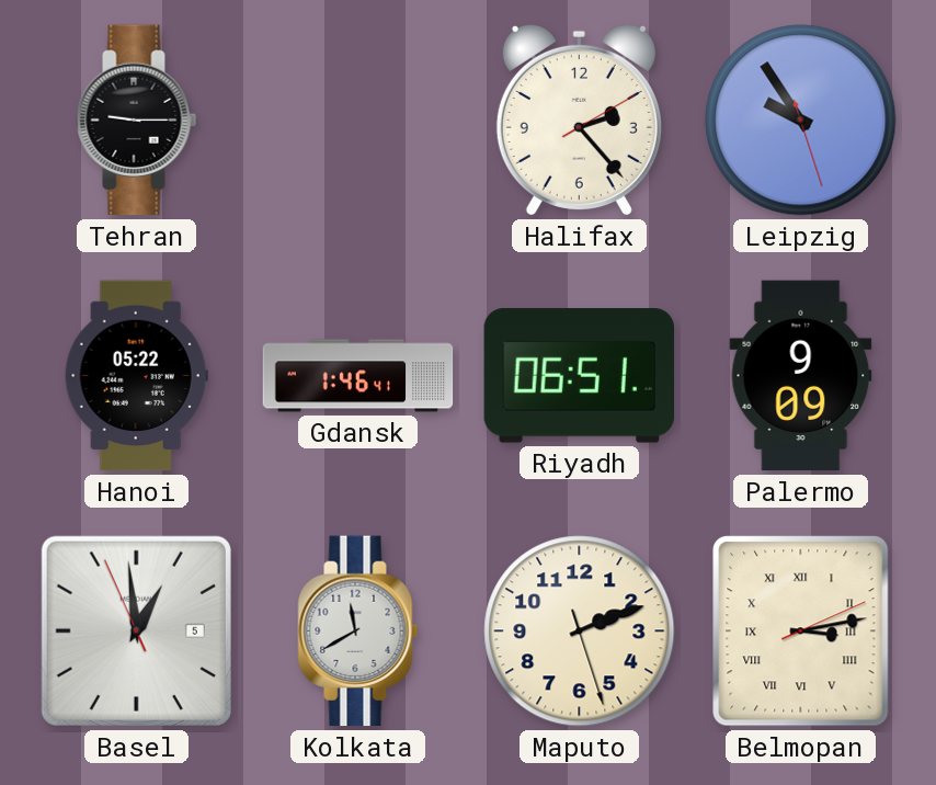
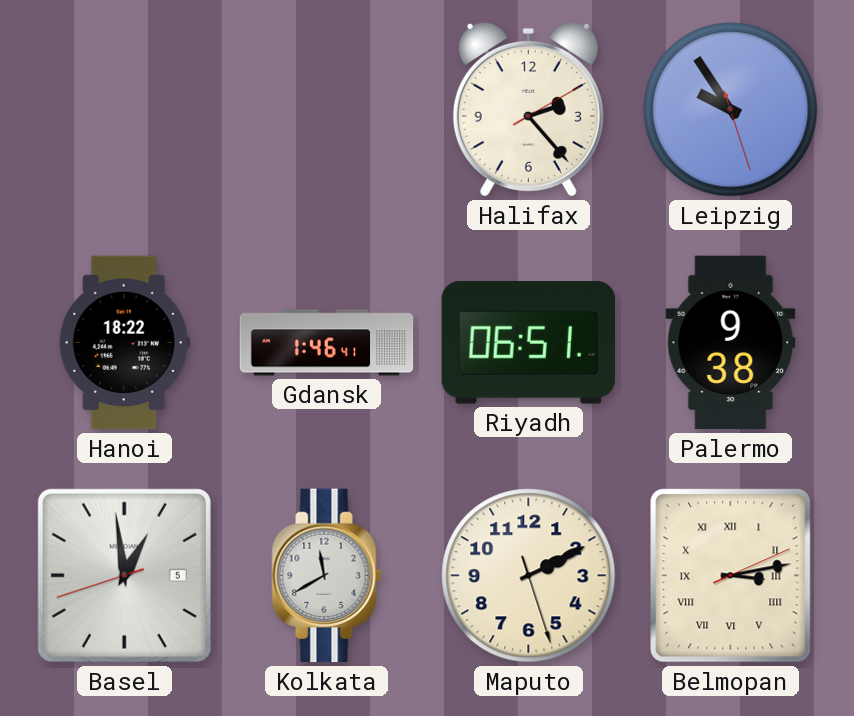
Tehran: 9:15 -> none (137, 121)
Hanoi: 05:22 -> 18:22 (124, 343)
Palermo: 9:09 -> 9:38 (731, 343)
Basel: 12:58:56 -> 12:58:42 (124, 575)
Maputo: 2:11 -> 2:10 (529, 576)
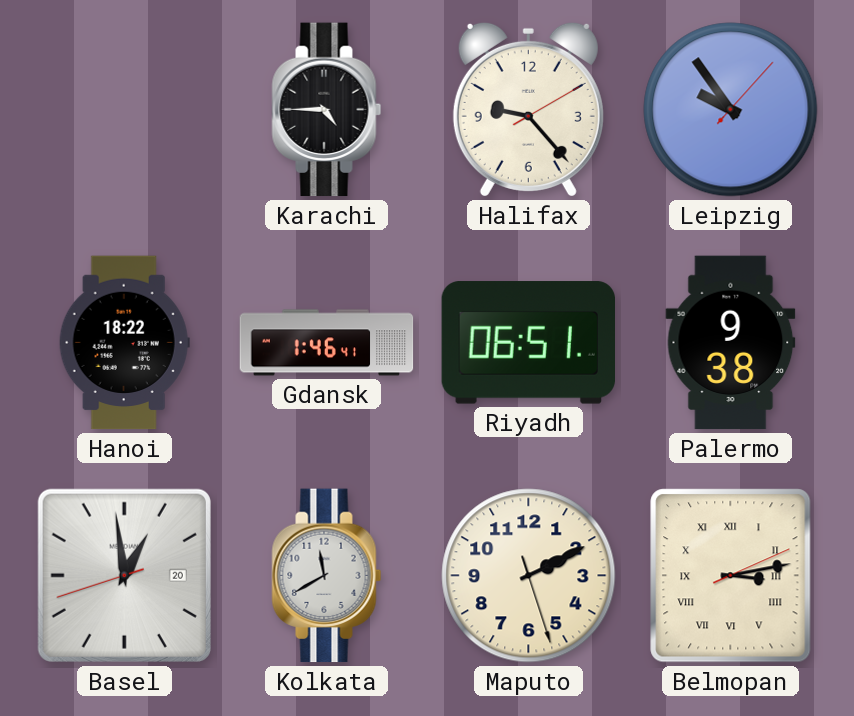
Karachi: none -> 4:45 (327, 110)
Halifax: 2:23 -> 9:23 (528, 109)
Leipzig: 9:54:27 -> 9:54:07 (731, 110)
Basel date: 5 -> 20 (124, 575)
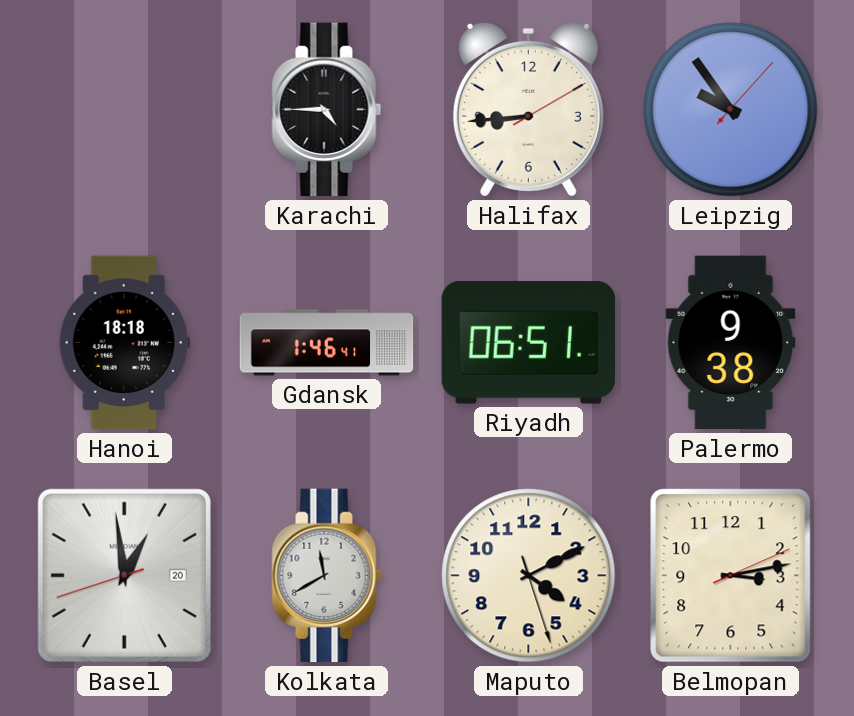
Halifax: 9:23 -> 8:44 (528, 109)
Hanoi: 18:22 -> 18:18 (124, 343)
Maputo: 2:10 -> 4:10 (529, 576)
Belmopan numerals: Roman -> Arabic (731, 576)
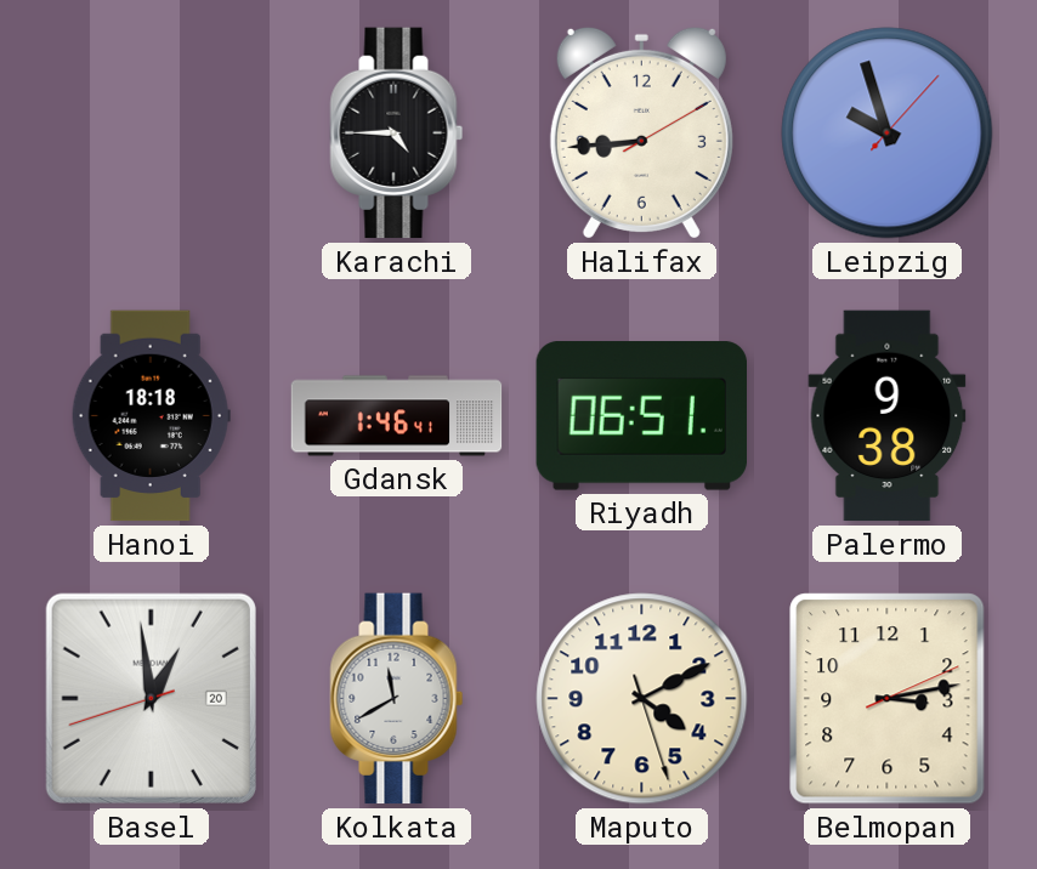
Leipzig: 9:54 -> 9:57 (888, 134)
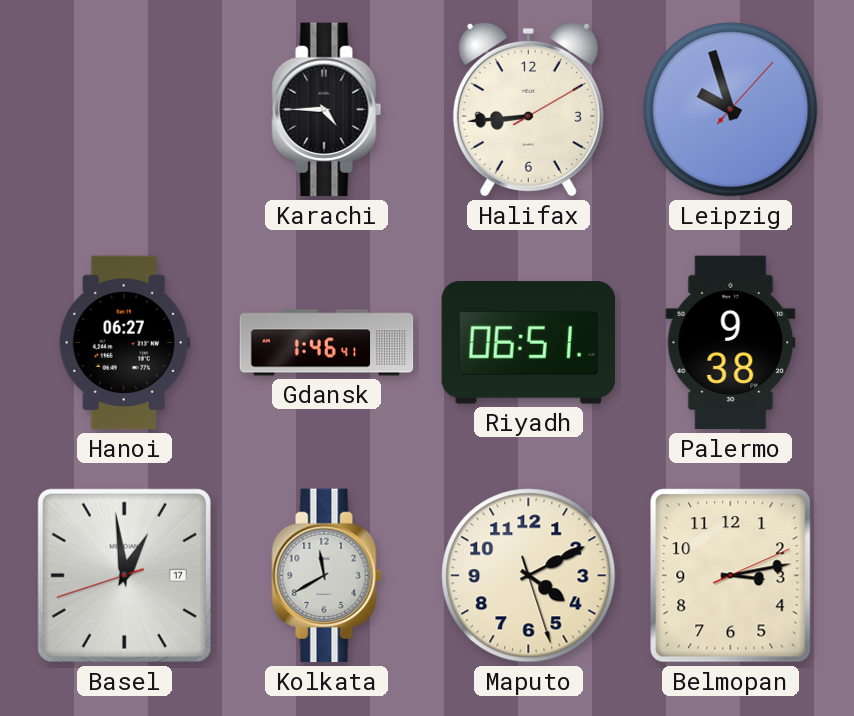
Hanoi: 18:18 -> 06:27 (124, 343)
Basel date: 20 -> 17 (124, 575)
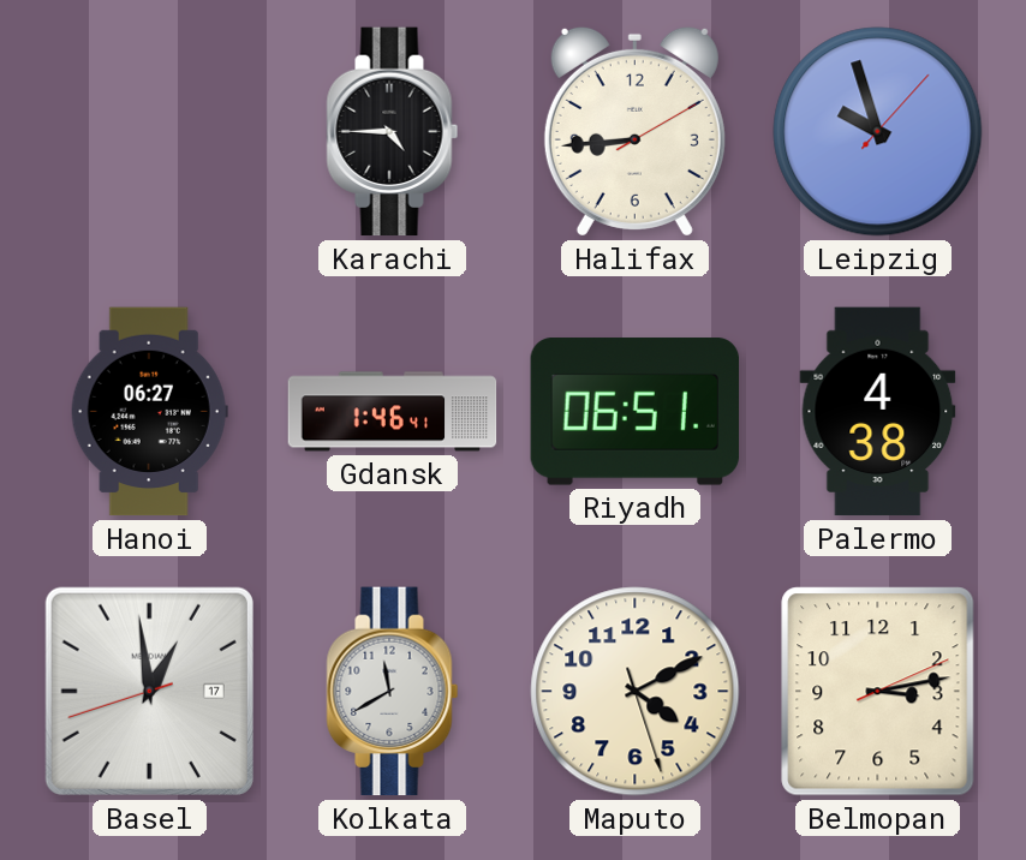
Palermo: 9:38 -> 4:38 (878, 412)
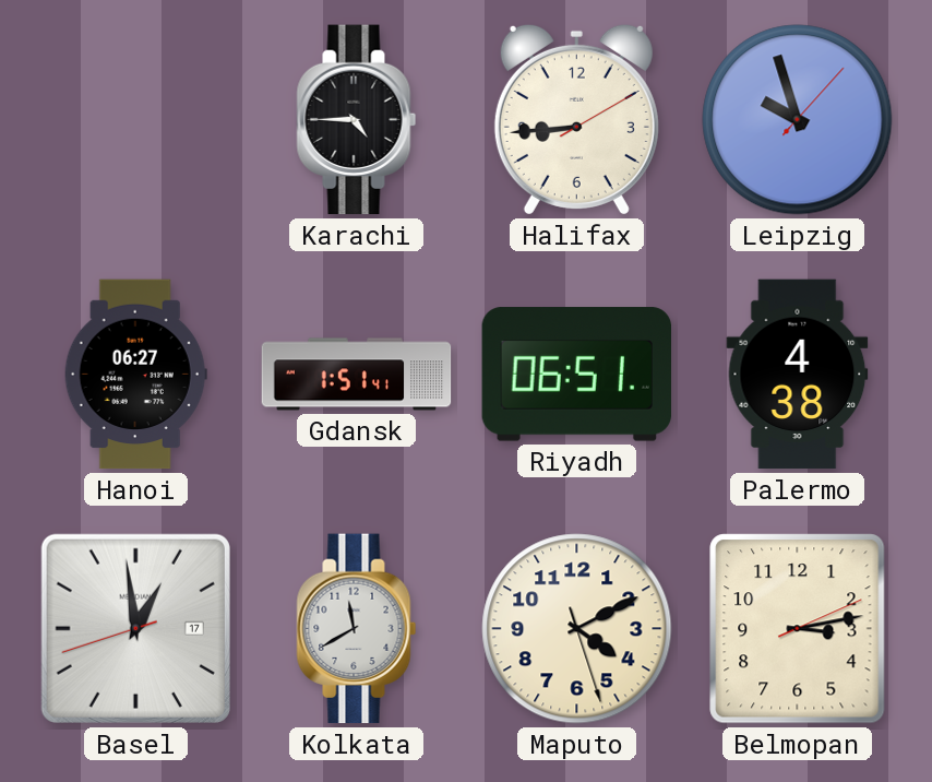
Gdansk: 1:46 -> 1:51 (357, 375)
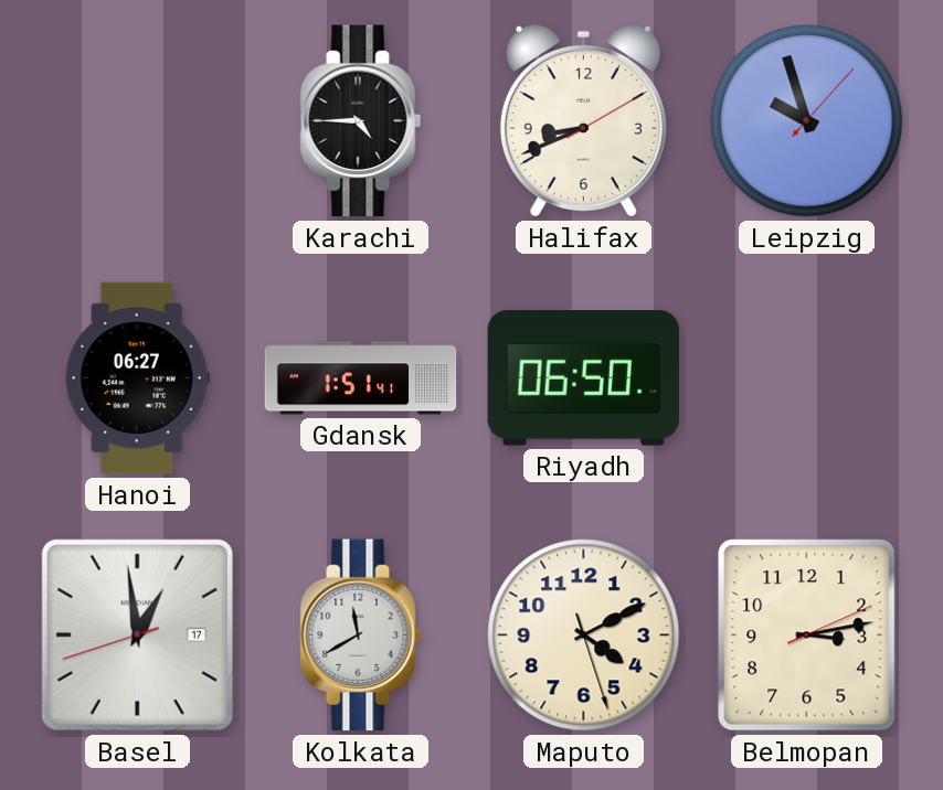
Halifax: 8:44 -> 8:41 (583, 120)
Riyadh: 06:51 -> 06:50 (583, 378)
Palermo: 4:38 -> none (798, 375)
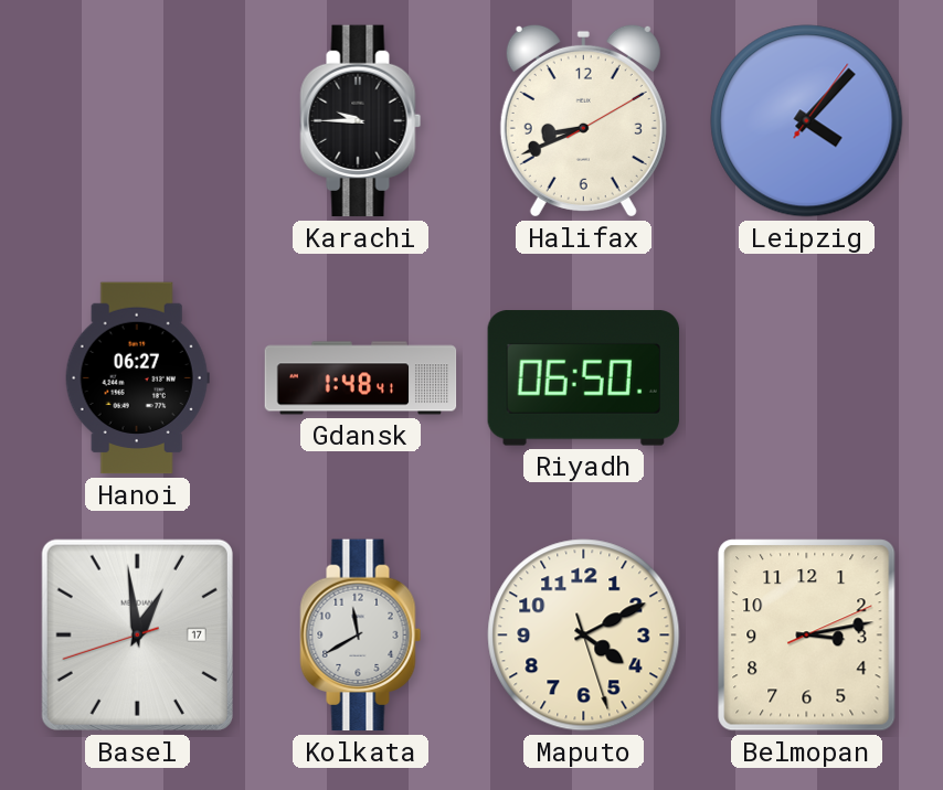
Karachi: 4:45 -> 9:45 (361, 121)
Leipzig: 9:57 -> 4:07 (807, 121)
Gdansk: 1:51 -> 1:48 (361, 378)
